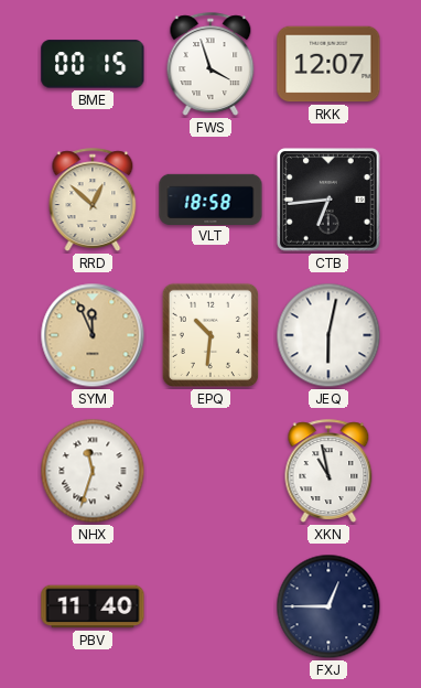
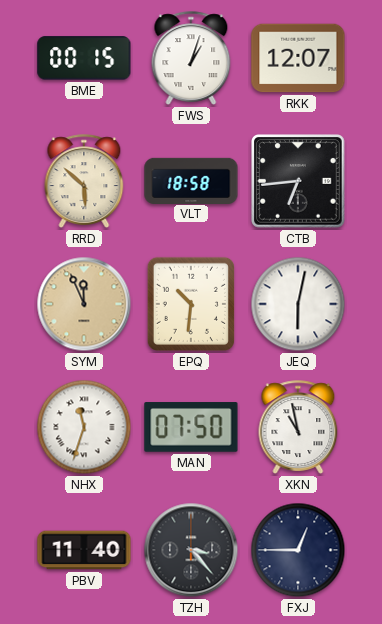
FWS: 3:57 -> 1:03 (191, 58)
RRD: 12:52 -> 5:52 (84, 181)
MAN: none -> 07:50 (191, 427)
TZH: none -> 3:23 (191, 550)
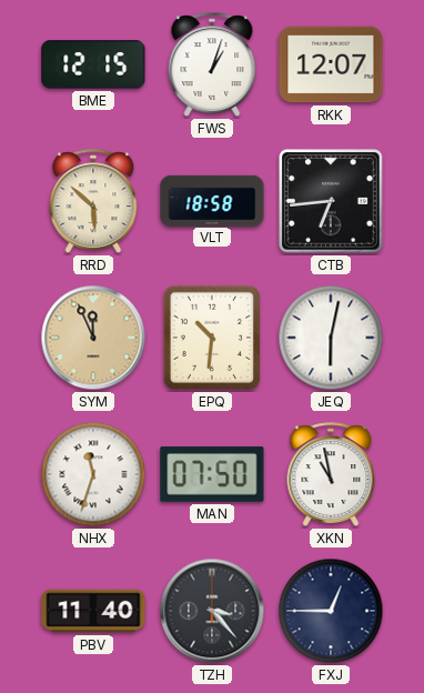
BME: 00:15 -> 12:15 (93, 64)
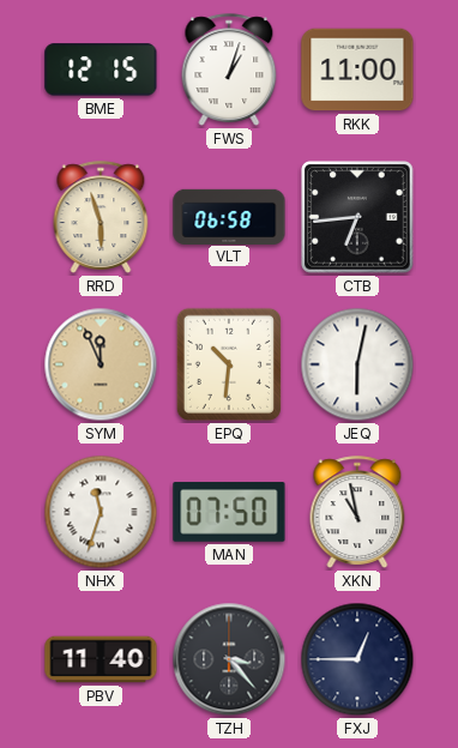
RKK: 12:07 -> 11:00 (357, 70)
RRD: 5:52 -> 5:57 (101, 217)
VLT: 18:58 -> 06:58 (229, 216)
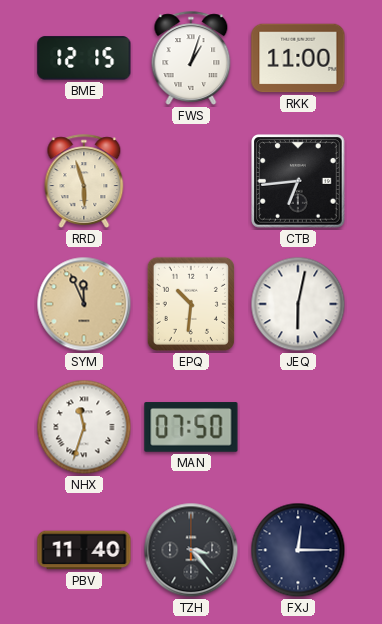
VLT: 06:58 -> none (229, 216)
XKN: 10:58 -> none (357, 512)
FXJ: 12:45 -> 12:15 (298, 550)
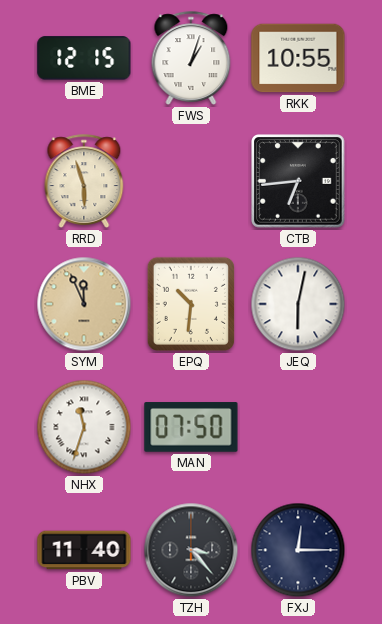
RKK: 11:00 -> 10:55 (298, 58)
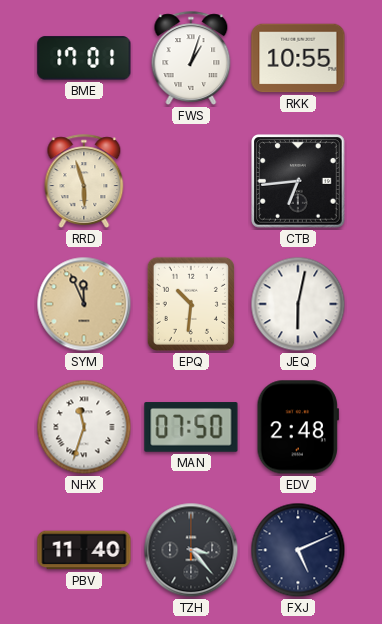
BME: 12:15 -> 17:01 (84, 58)
EDV: none -> 2:48 (298, 427)
FXJ: 12:15 -> 5:11 (298, 550)
